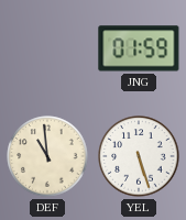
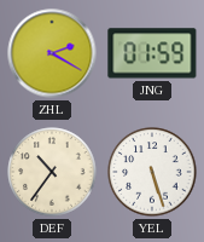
ZHL: none -> 2:20 (52, 53)
DEF: 10:59 -> 10:36 (52, 172)
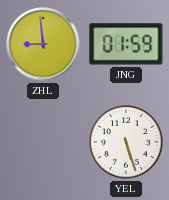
ZHL: 2:20 -> 8:59 (43, 44)
DEF: 10:36 -> none (52, 172)
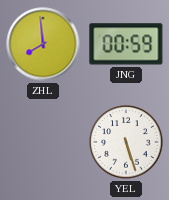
ZHL: 8:59 -> 7:59 (43, 44)
JNG: 01:59 -> 00:59 (126, 44)
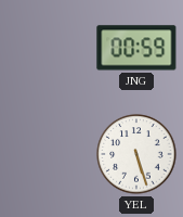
ZHL: 7:59 -> none (43, 44)
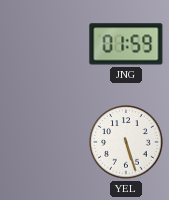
JNG: 00:59 -> 01:59 (126, 44)
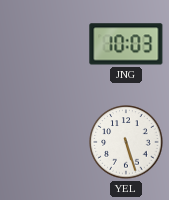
JNG: 01:59 -> 10:03 (126, 44)
